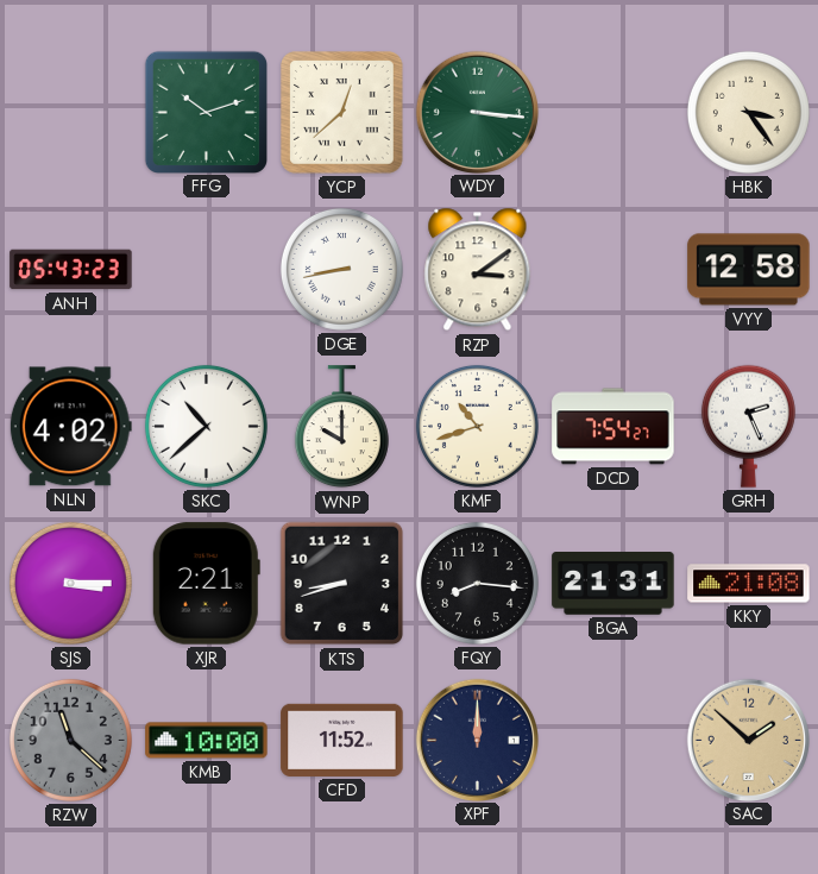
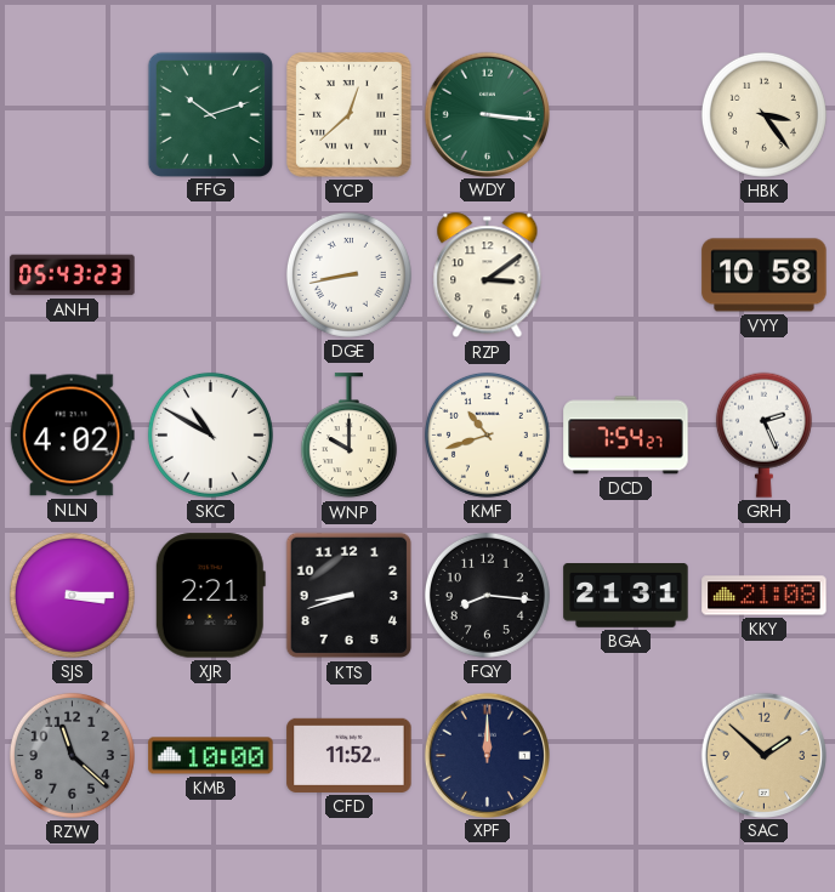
VYY: 12:58 -> 10:58 (765, 275)
SKC: 10:38 -> 10:50 (210, 434)
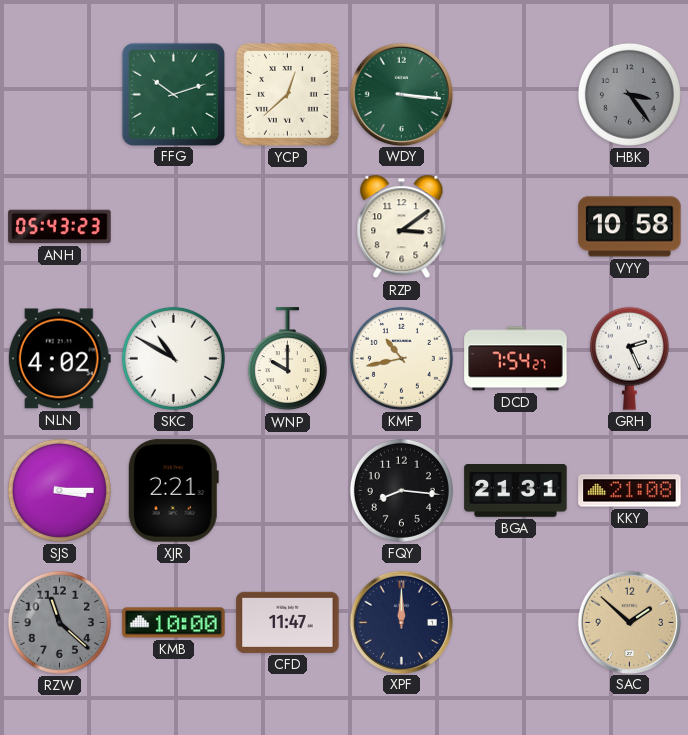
HBK dial: cream -> grey (629, 94)
DGE: 8:43 -> none (348, 274)
KMF: 10:42 -> 10:43 (401, 358)
KTS: 8:42 -> none (350, 596)
CFD: 11:52 -> 11:47 (288, 622)
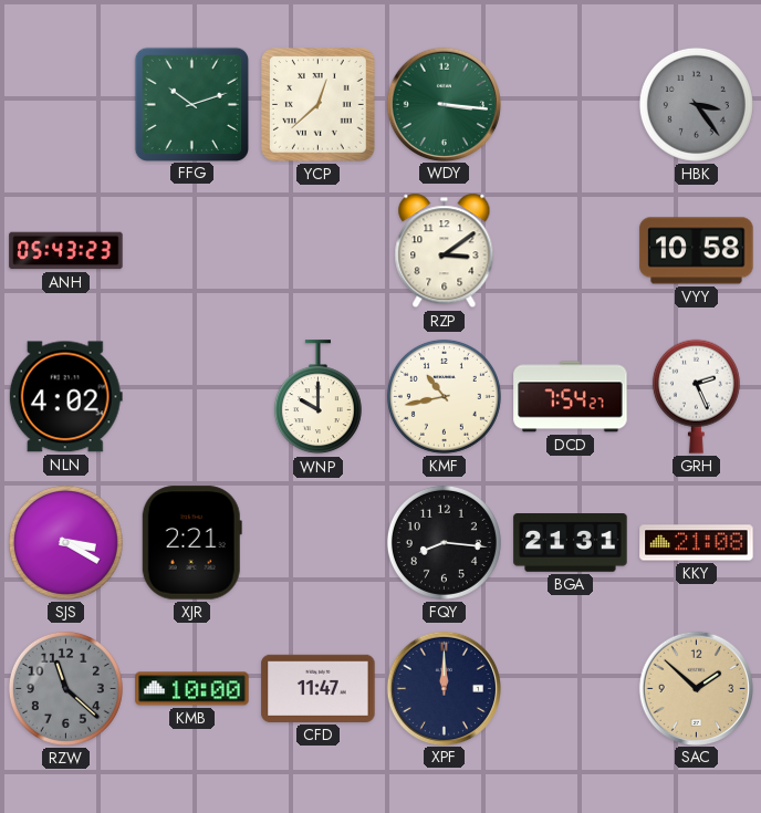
SKC: 10:50 -> none (173, 358)
SJS: 3:15 -> 3:20 (65, 542)
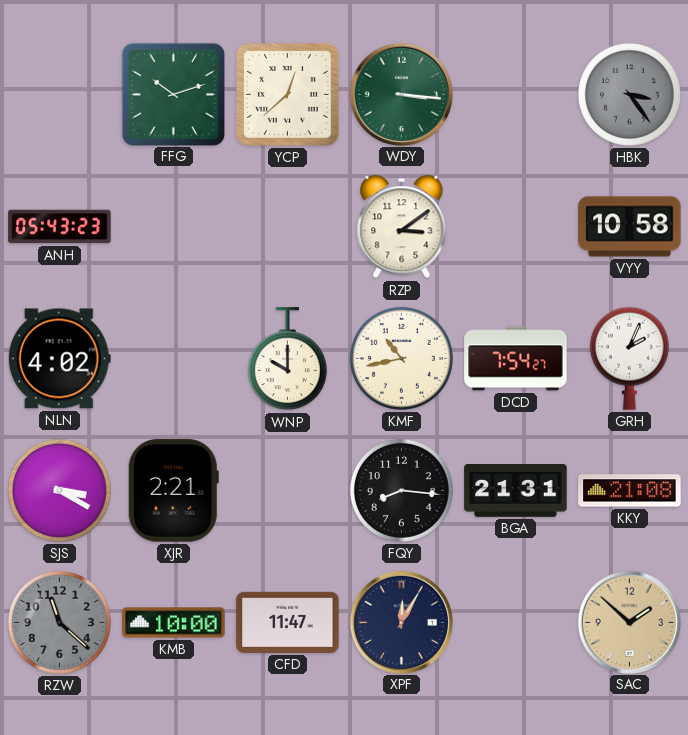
GRH: 2:26 -> 2:04 (629, 358)
XPF: 12:00 -> 12:05 (401, 622)
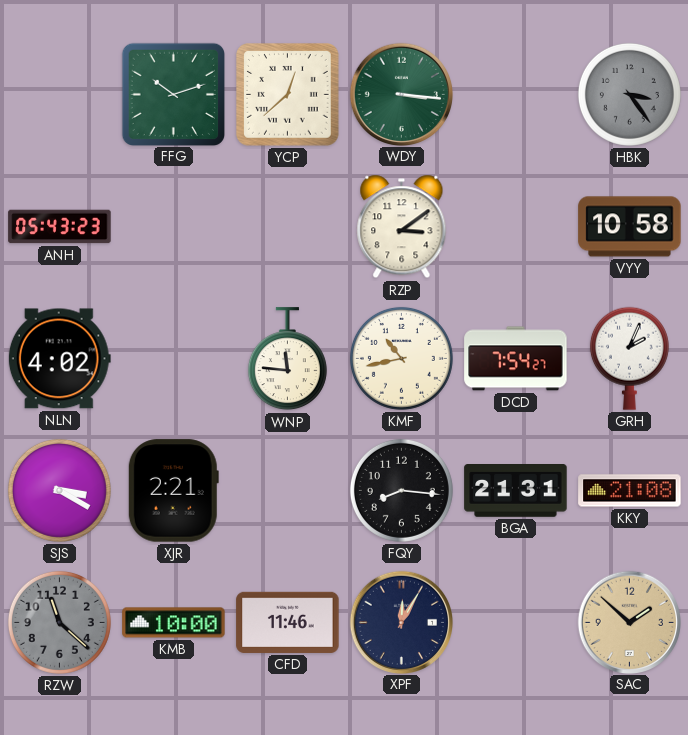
WNP: 10:00 -> 11:46 (287, 359)
CFD: 11:47 -> 11:46 (288, 622)
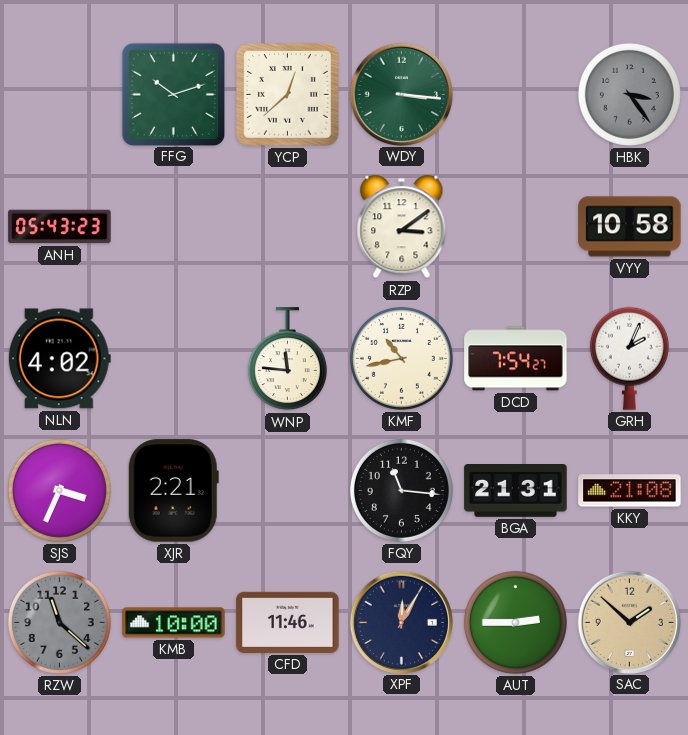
SJS: 3:20 -> 3:34 (59, 490)
FQY: 8:16 -> 11:16 (401, 490)
AUT: none -> 2:45 (515, 622)
